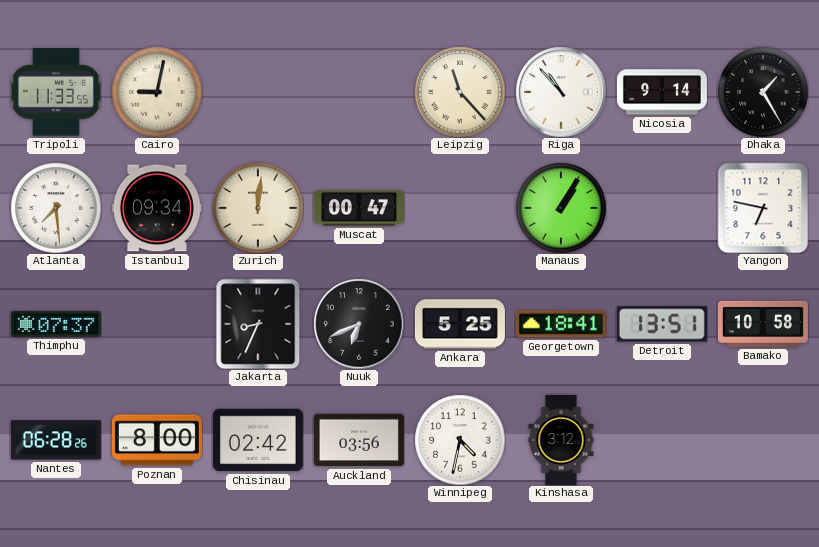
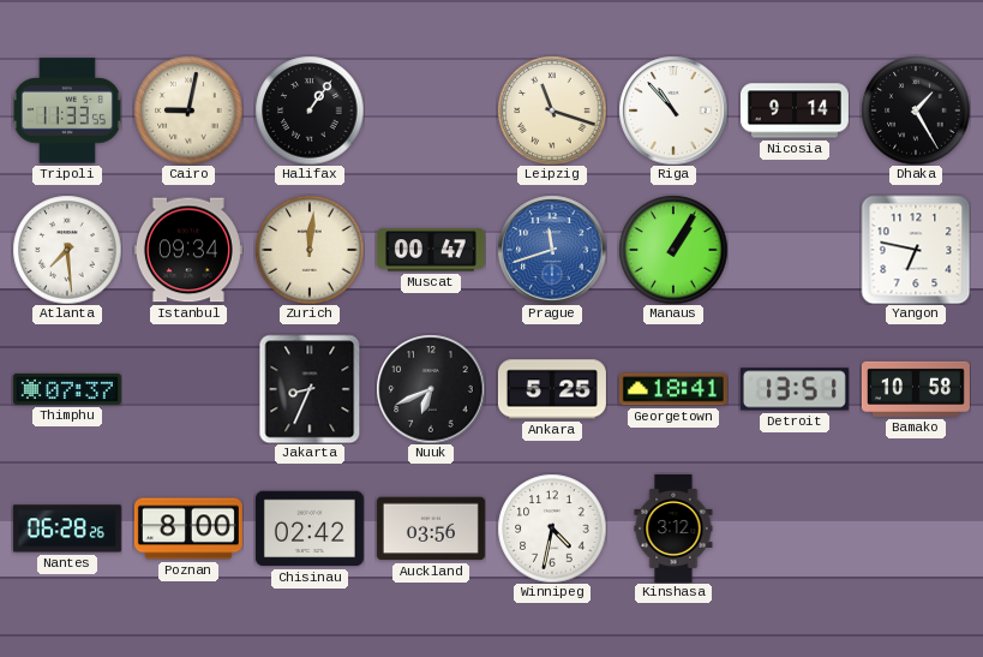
Halifax: none -> 1:06 (310, 111)
Leipzig: 11:23 -> 11:18 (552, 111)
Prague: none -> 11:42 (552, 250)
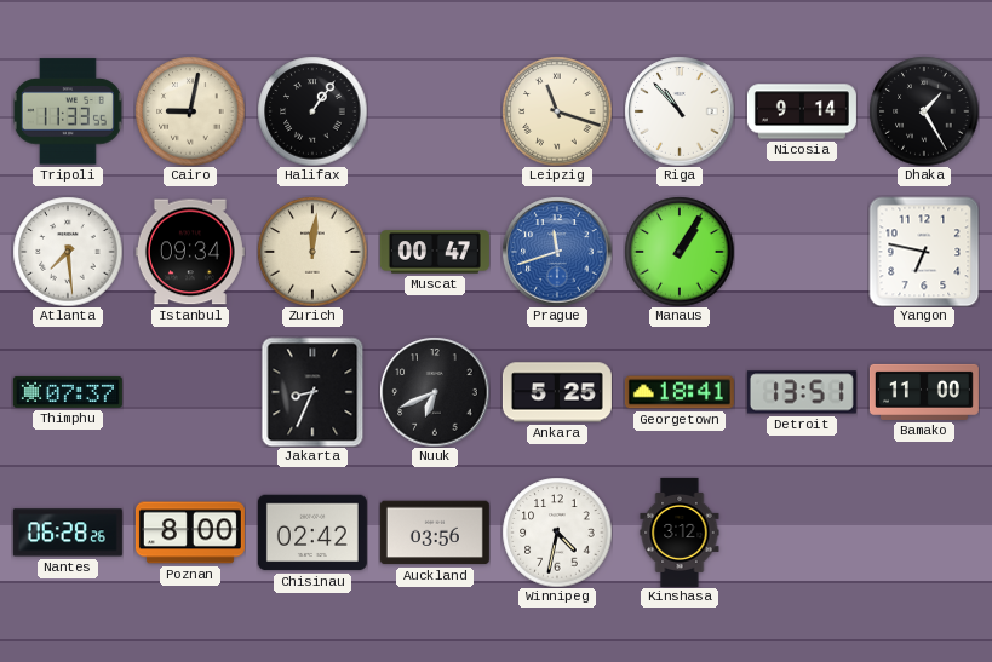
Bamako: 10:58 -> 11:00 (924, 392)
